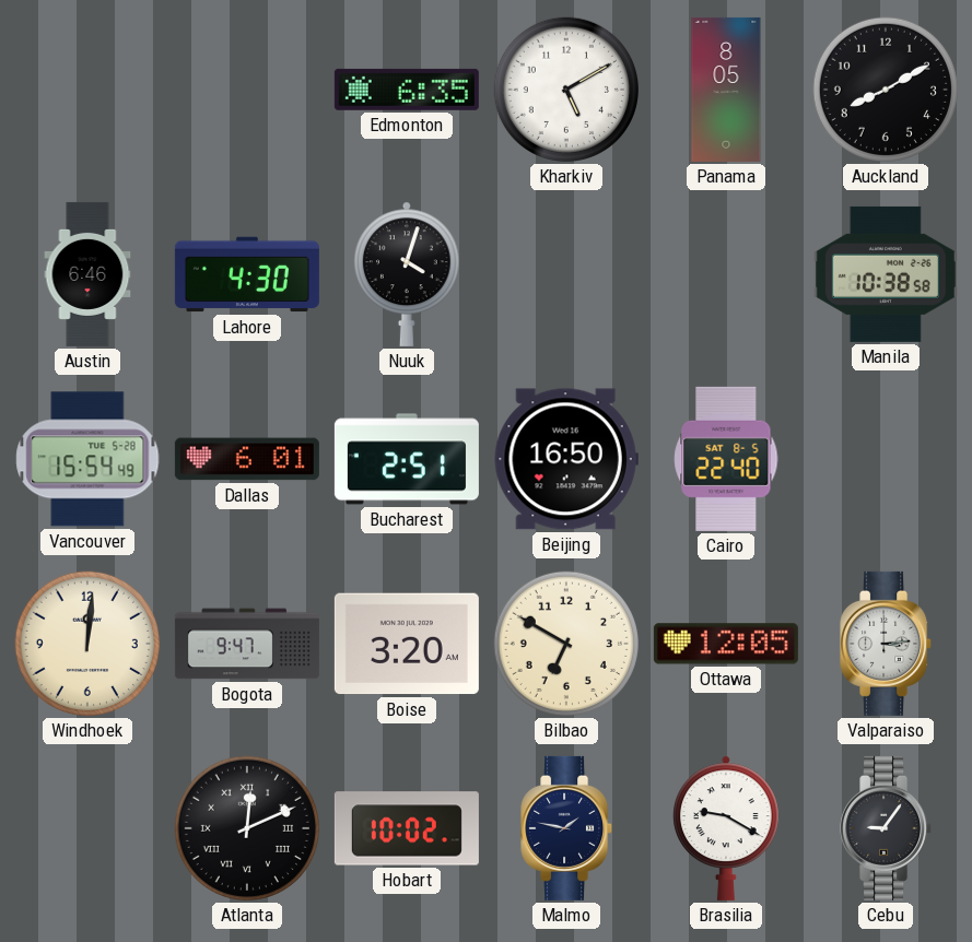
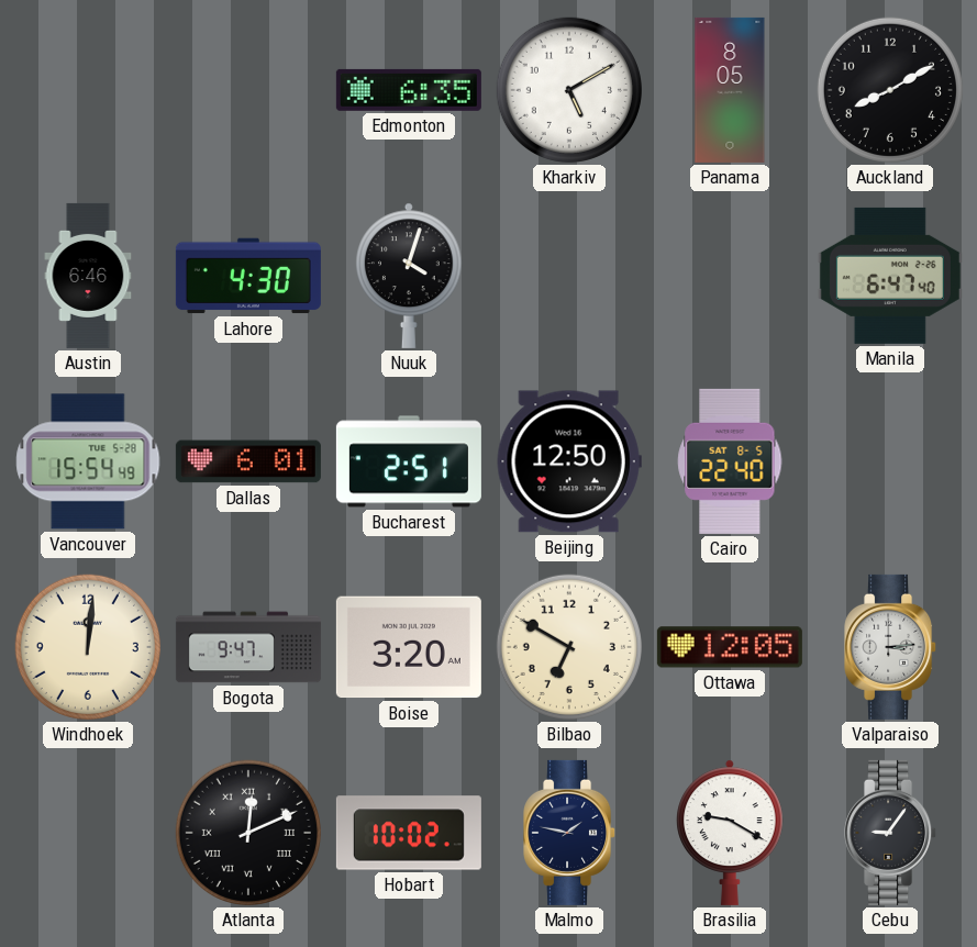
Manila: 10:38 -> 6:47 (890, 276)
Beijing: 16:50 -> 12:50 (569, 461)
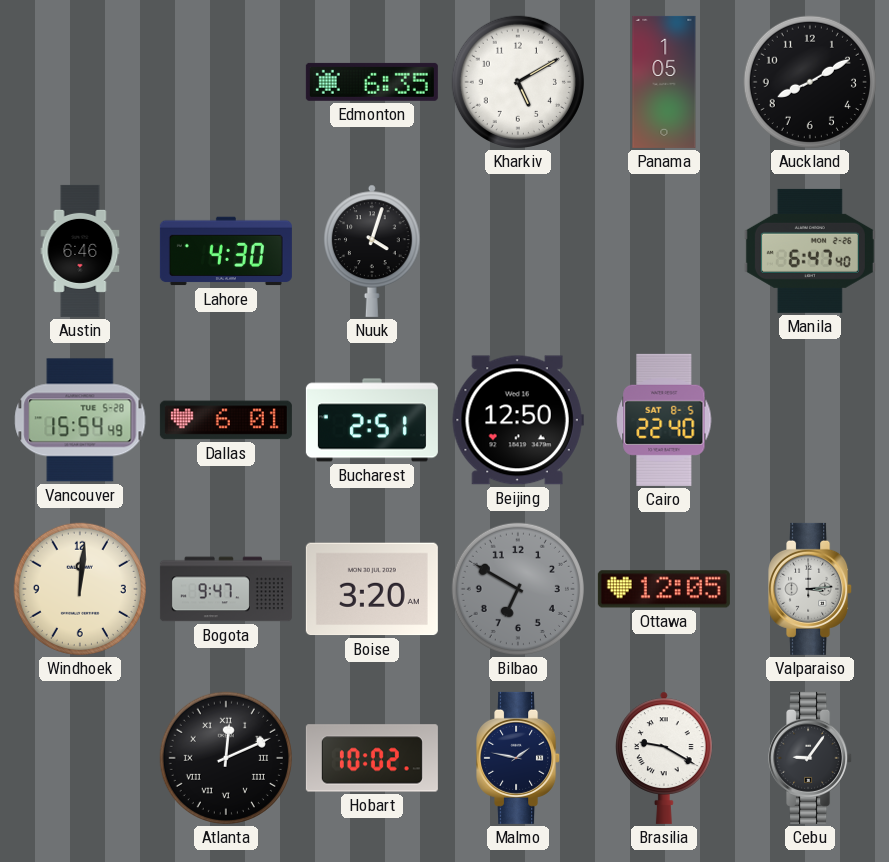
Panama: 8:05 -> 1:05 (664, 82)
Bilbao dial: cream -> grey (518, 589)
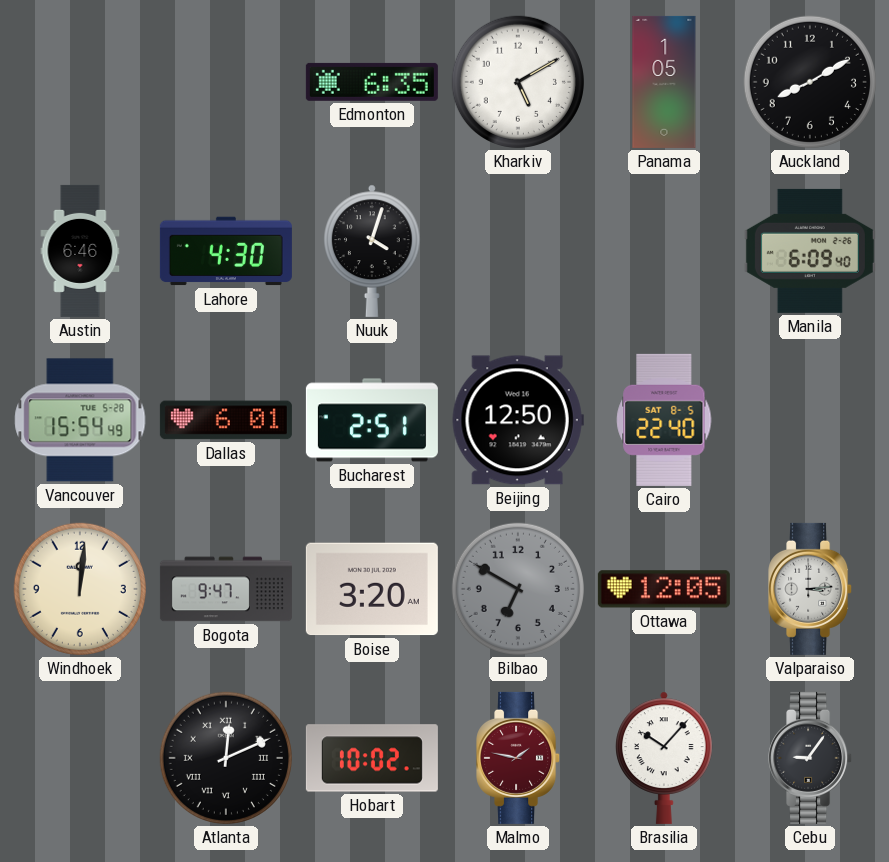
Manila: 6:47 -> 6:09 (810, 251)
Malmo dial: navy -> burgundy (519, 758)
Brasilia: 9:20 -> 10:07 (664, 758)
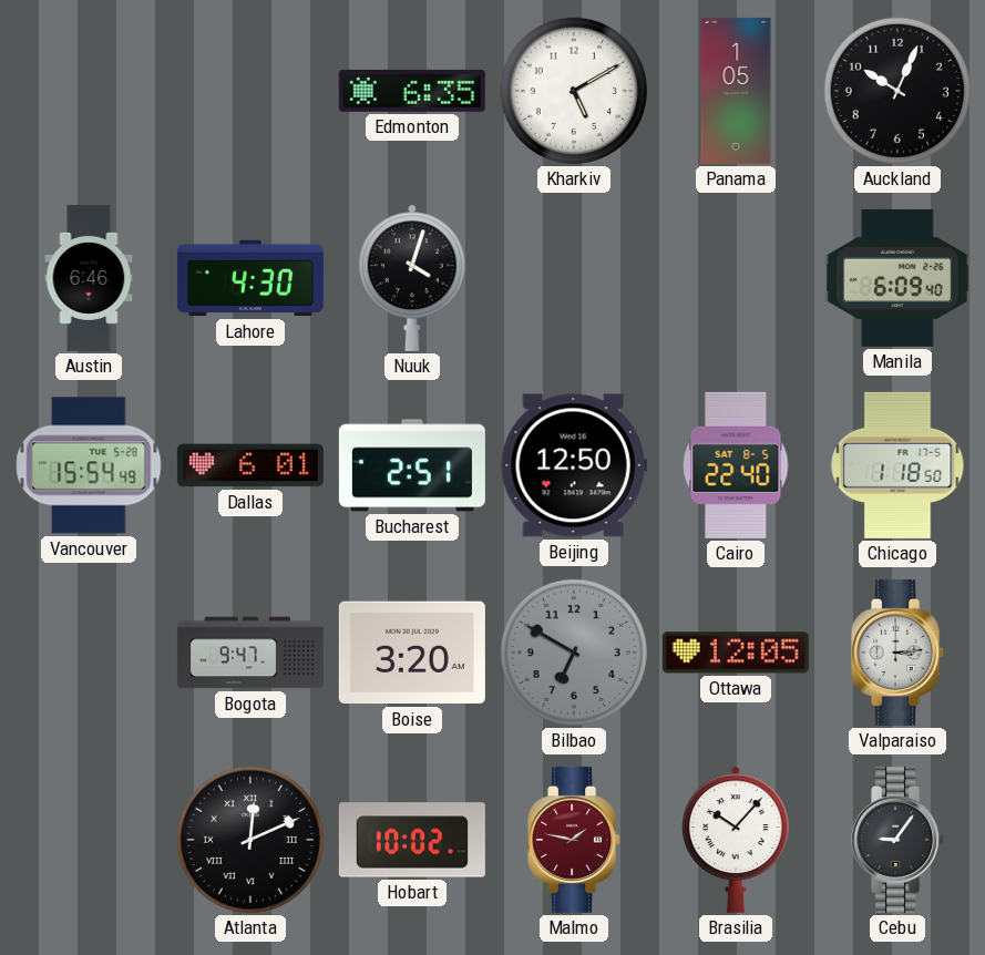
Auckland: 8:10 -> 10:04 (897, 91)
Chicago: none -> 1:18 (897, 465)
Windhoek: 12:01 -> none (80, 589)
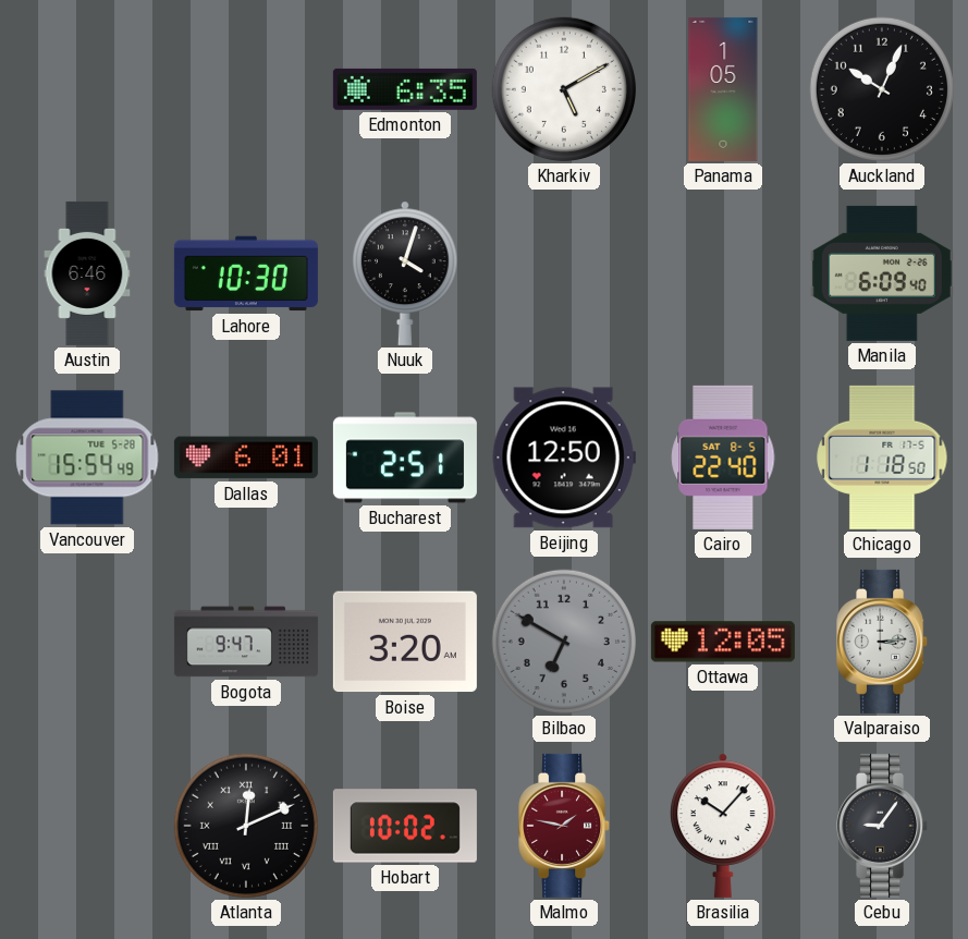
Lahore: 4:30 -> 10:30 (246, 273)
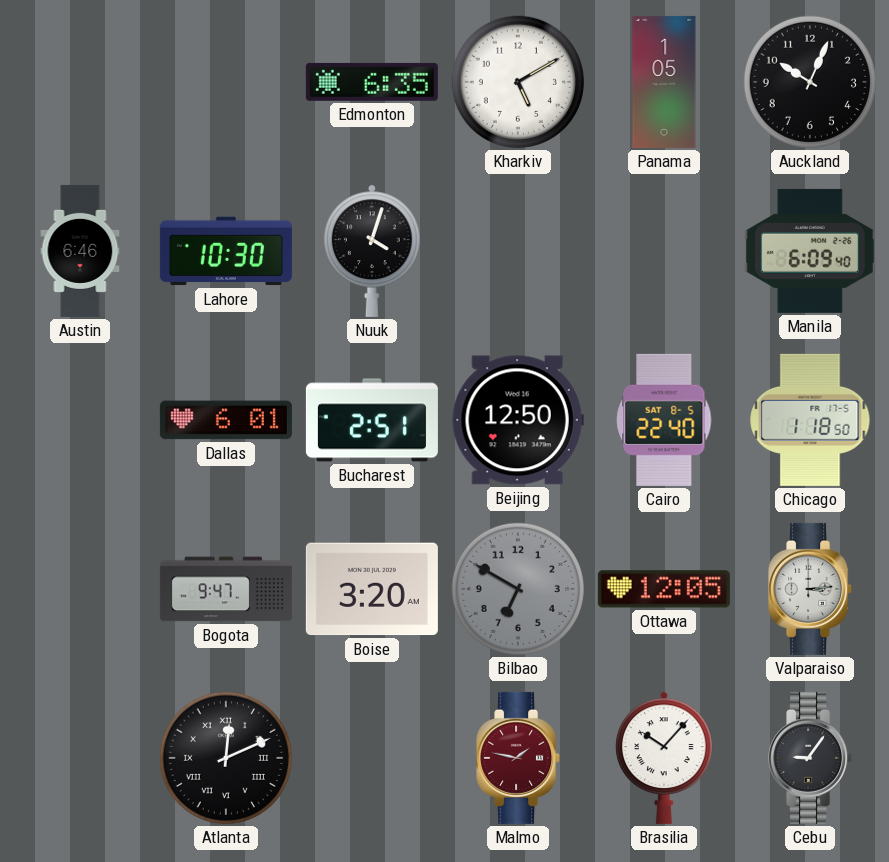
Vancouver: 15:54 -> none (87, 458)
Hobart: 10:02 -> none (405, 826)
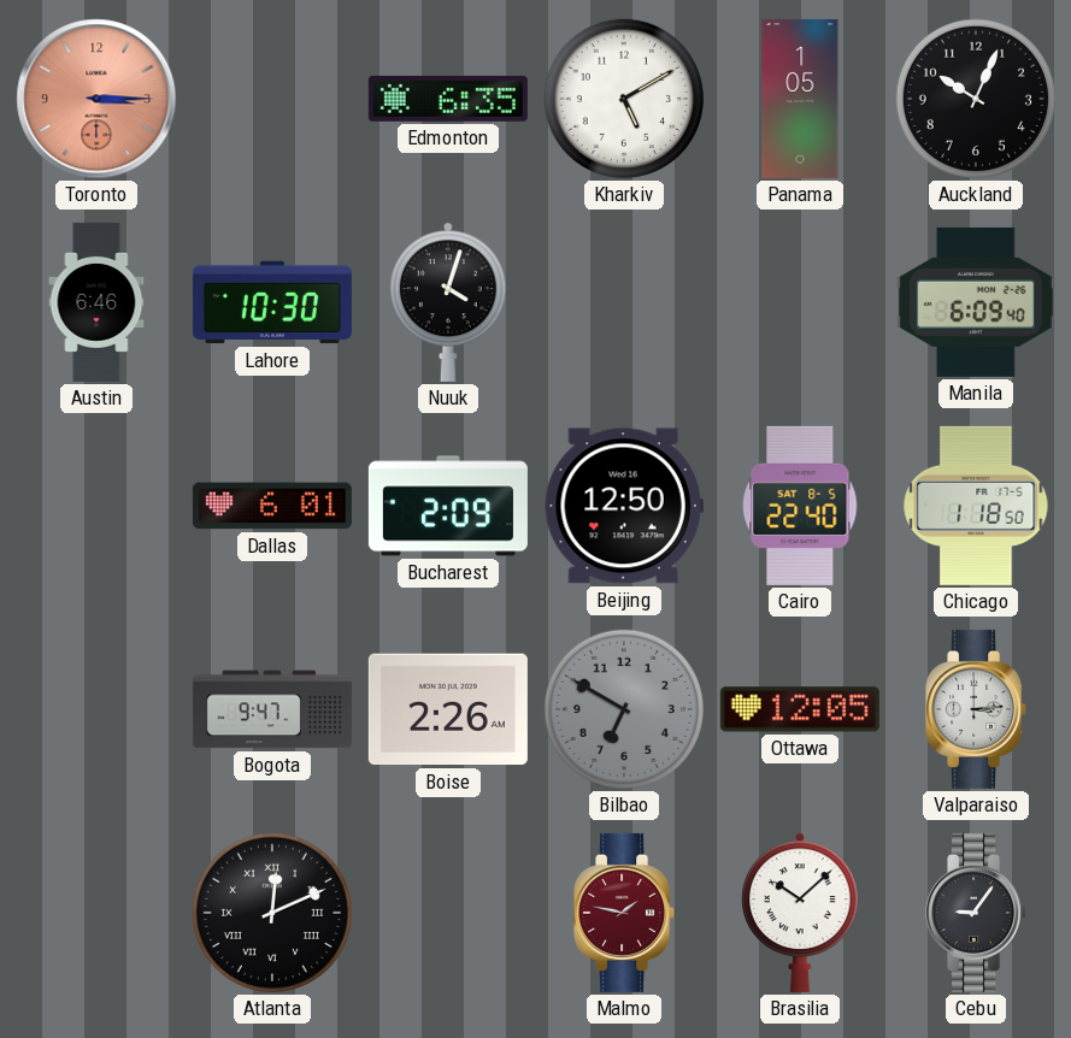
Toronto: none -> 3:15 (96, 99)
Bucharest: 2:51 -> 2:09 (448, 506)
Boise: 3:20 -> 2:26 (448, 709)
Brasilia: 10:07 -> 10:08 (800, 913)
